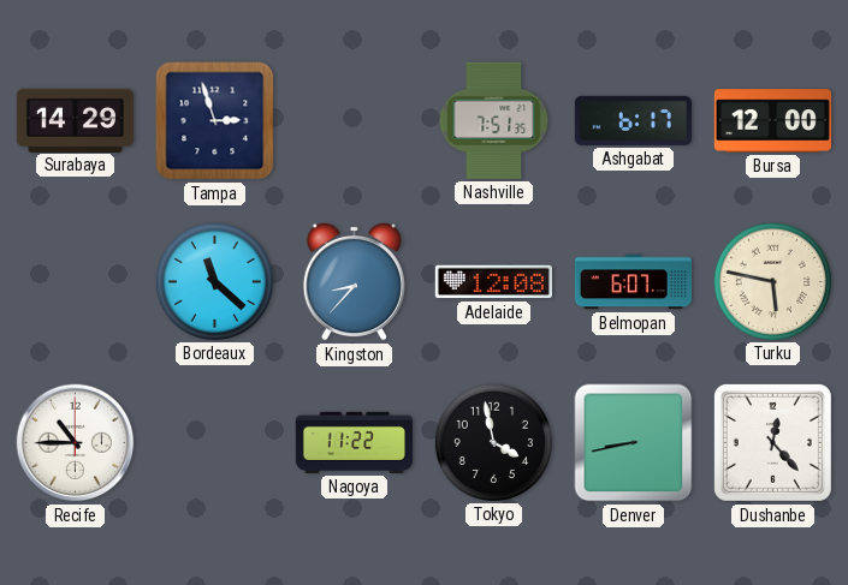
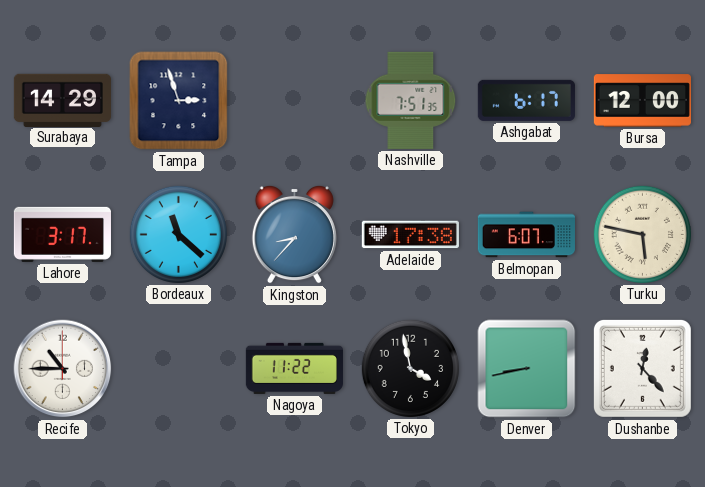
Lahore: none -> 3:17 (62, 234)
Adelaide: 12:08 -> 17:38 (410, 235)
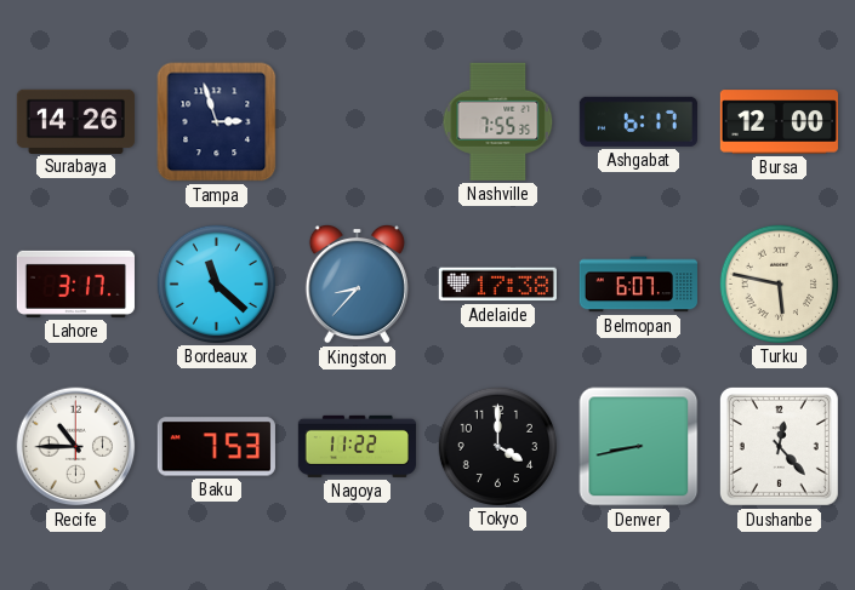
Surabaya: 14:29 -> 14:26 (75, 121)
Nashville: 7:51 -> 7:55 (498, 121)
Baku: none -> 7:53 (216, 447)
Tokyo: 3:58 -> 4:00 (497, 446)
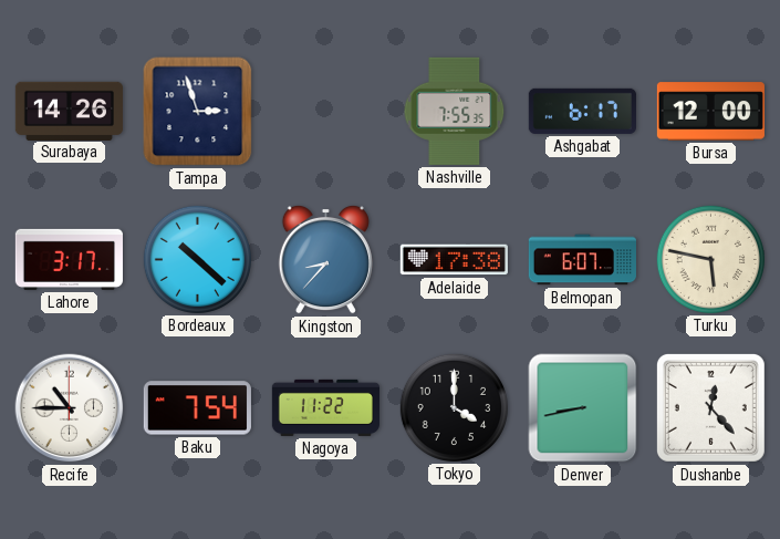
Bordeaux: 11:22 -> 10:22 (197, 259)
Baku: 7:53 -> 7:54 (197, 408)
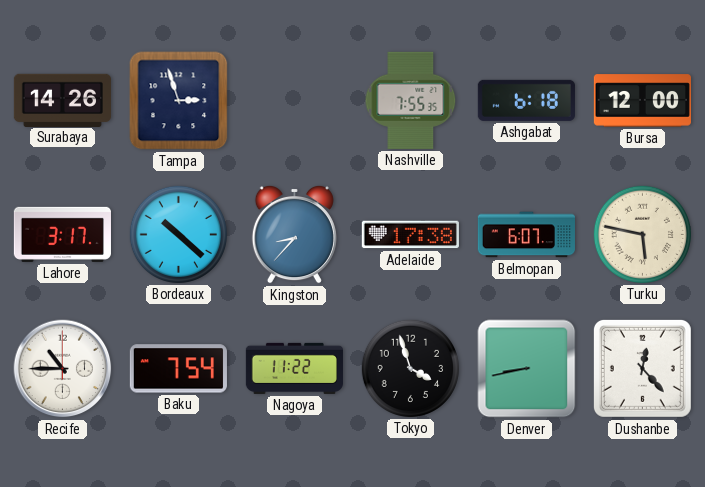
Ashgabat: 6:17 -> 6:18 (526, 100)
Tokyo: 4:00 -> 3:57 (410, 368)
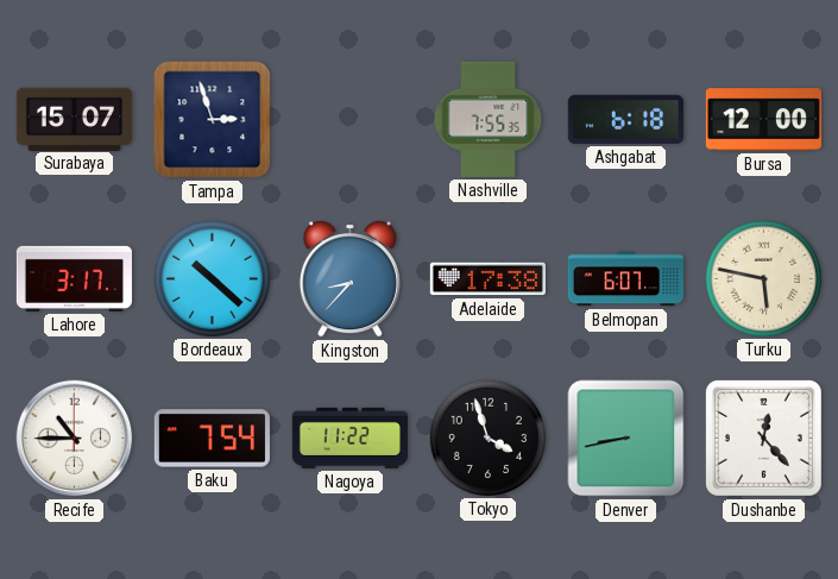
Surabaya: 14:26 -> 15:07 (74, 119)
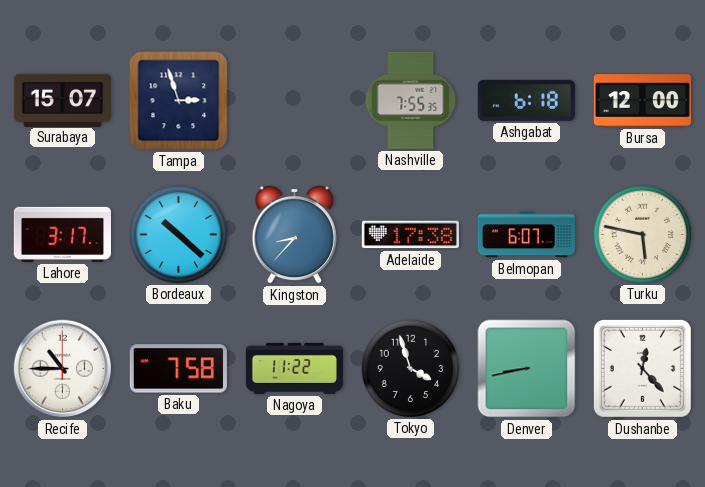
Baku: 7:54 -> 7:58 (178, 369)
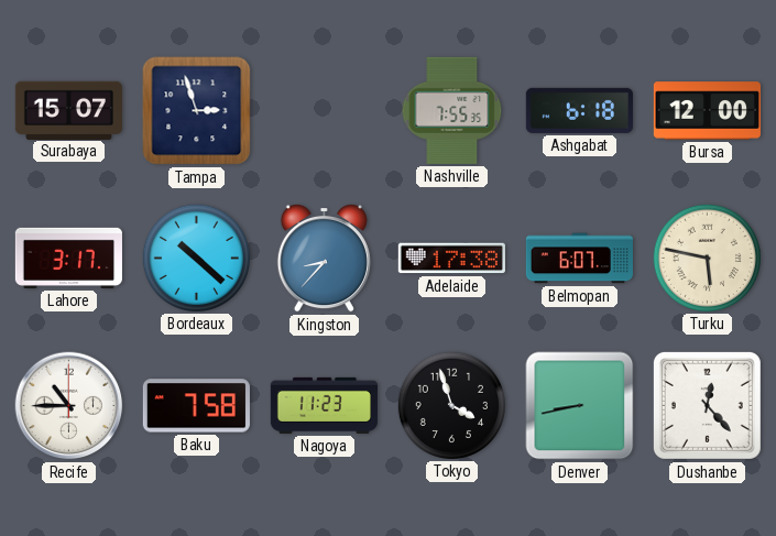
Nagoya: 11:22 -> 11:23 (324, 405)
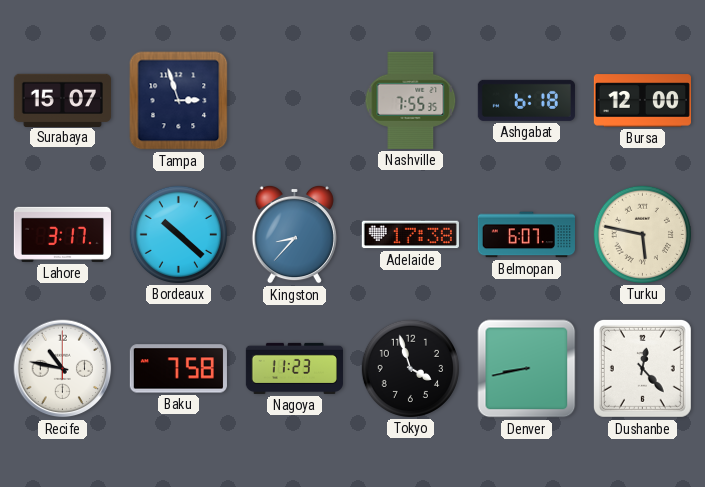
Recife: 10:45 -> 10:47 (63, 369)
